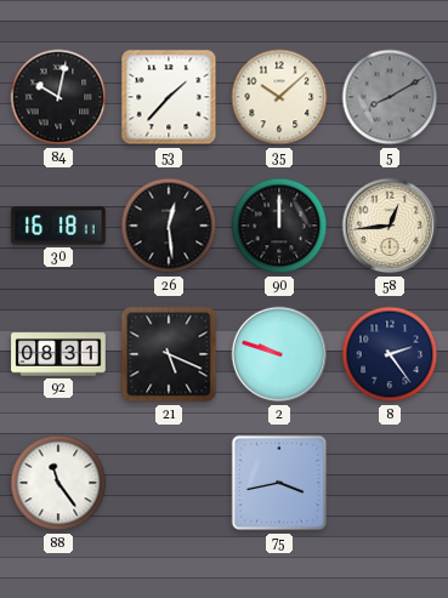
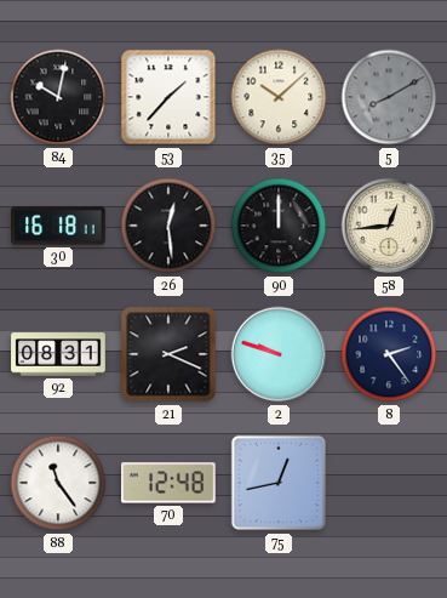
21: 5:19 -> 2:19 (168, 354)
70: none -> 12:48 (170, 483)
75: 3:43 -> 12:43 (279, 483)
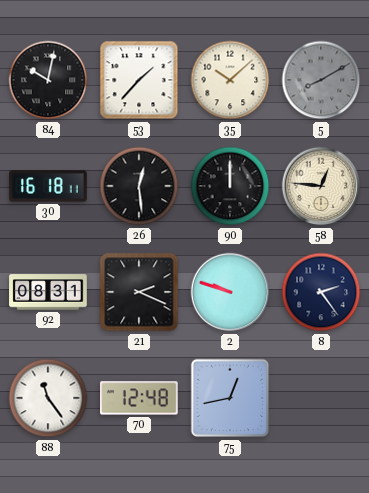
58: 12:44 -> 12:46 (321, 186)
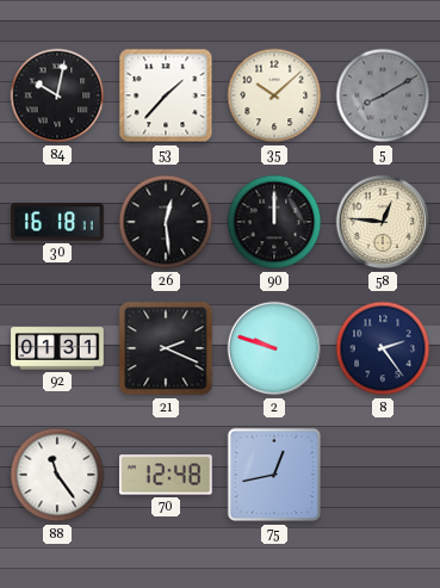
92: 08:31 -> 01:31 (57, 348)
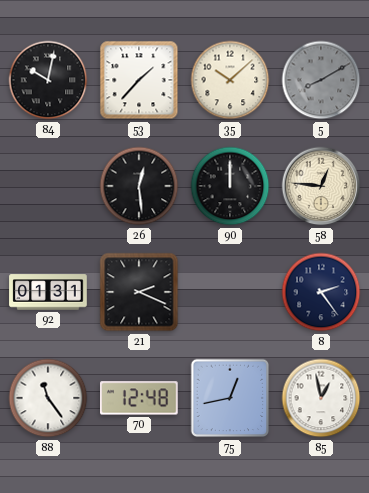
30: 16:18 -> none (57, 222)
2: 9:48 -> none (274, 348)
85: none -> 12:58 (321, 398)
